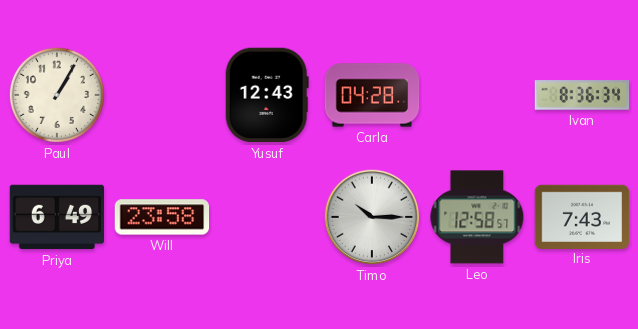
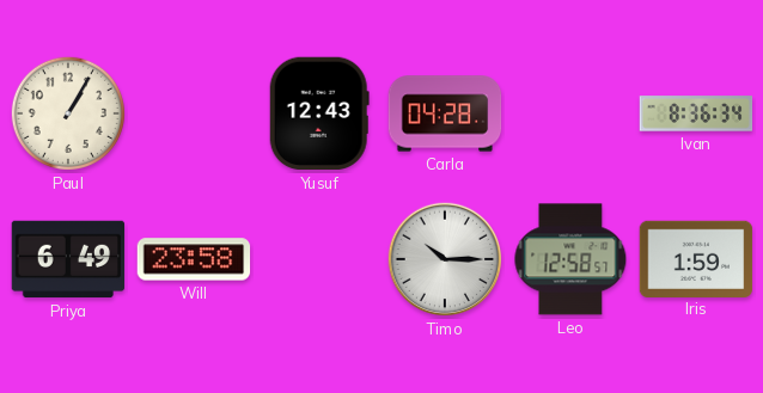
Iris: 7:43 -> 1:59 (696, 258)
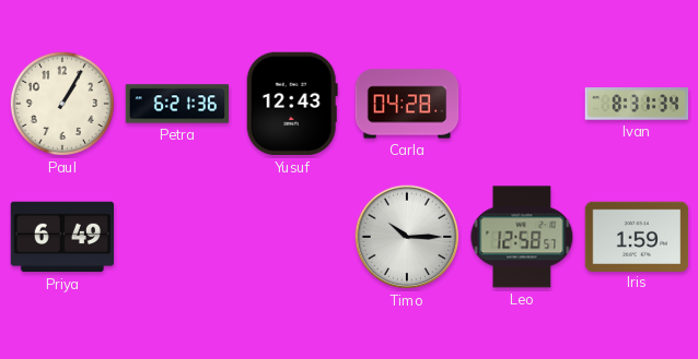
Petra: none -> 6:21 (177, 104)
Ivan: 8:36 -> 8:31 (637, 104)
Will: 23:58 -> none (194, 259)
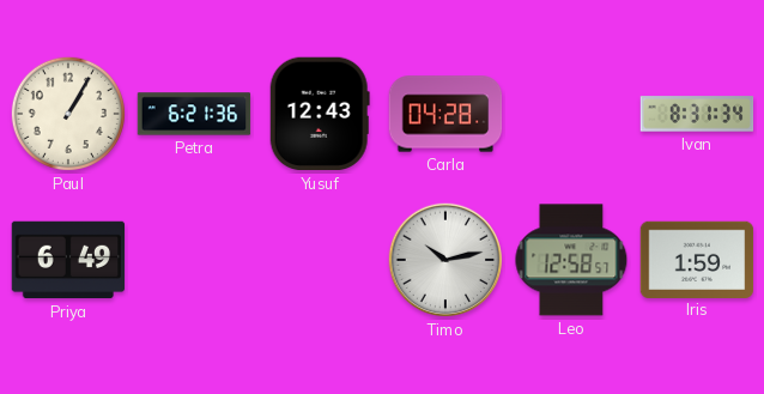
Timo: 10:15 -> 10:13 (445, 260)
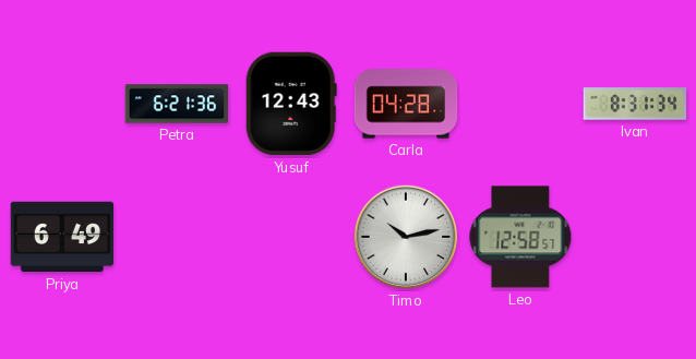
Paul: 1:05 -> none (68, 114)
Iris: 1:59 -> none (697, 259)
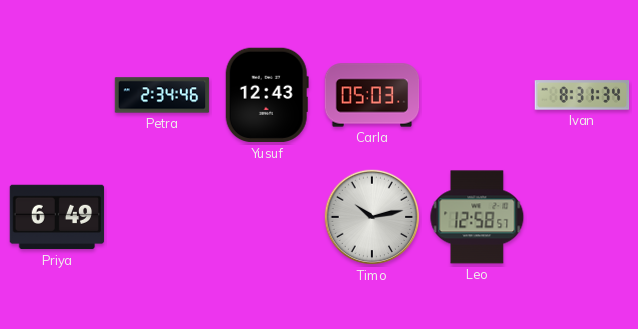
Petra: 6:21 -> 2:34 (162, 95)
Carla: 04:28 -> 05:03 (372, 95)
